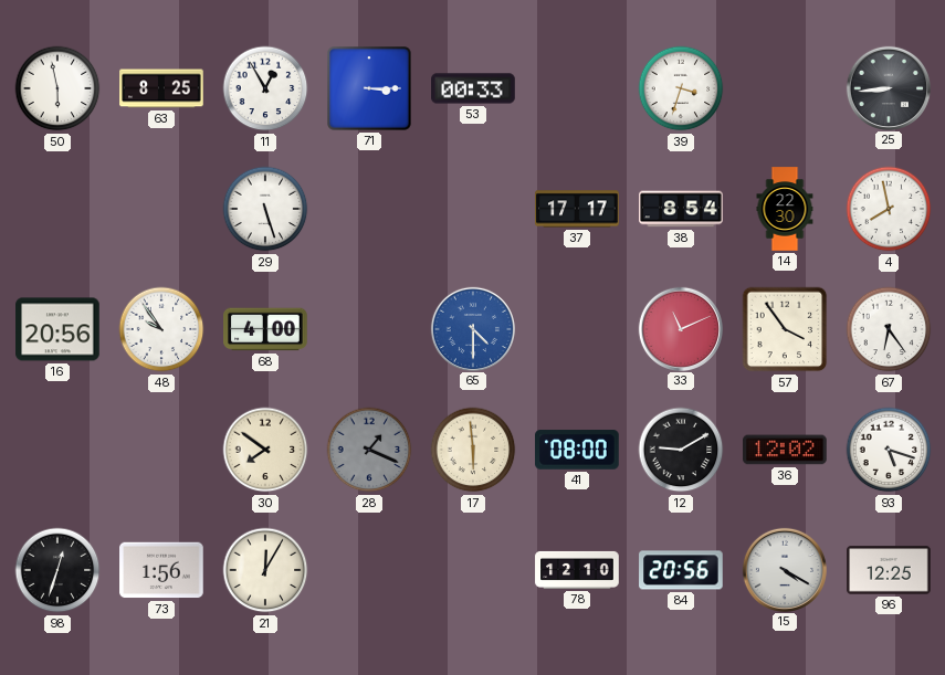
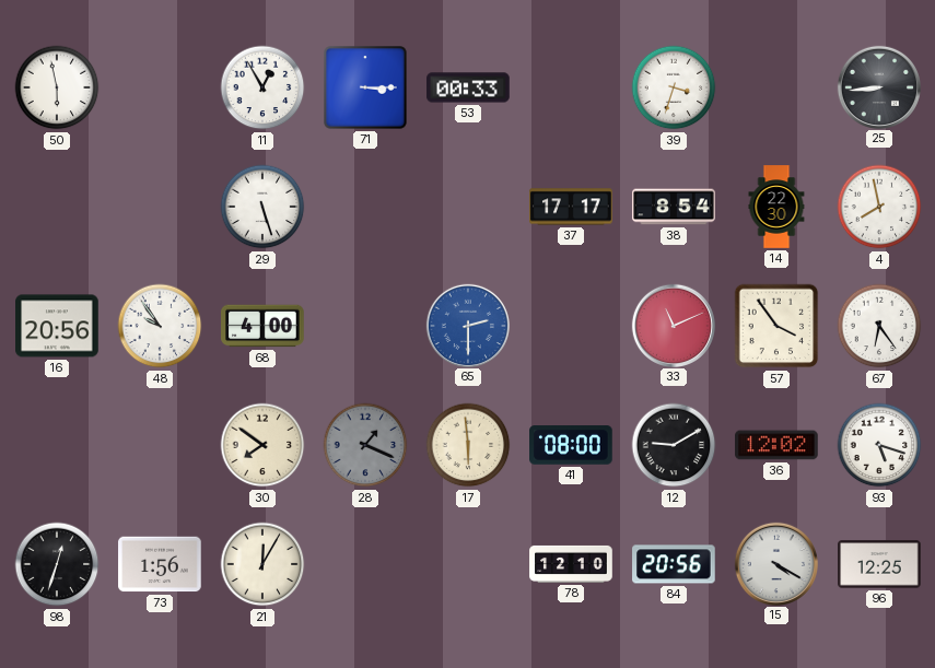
63: 8:25 -> none (161, 88)
65: 4:30 -> 2:30 (467, 325)
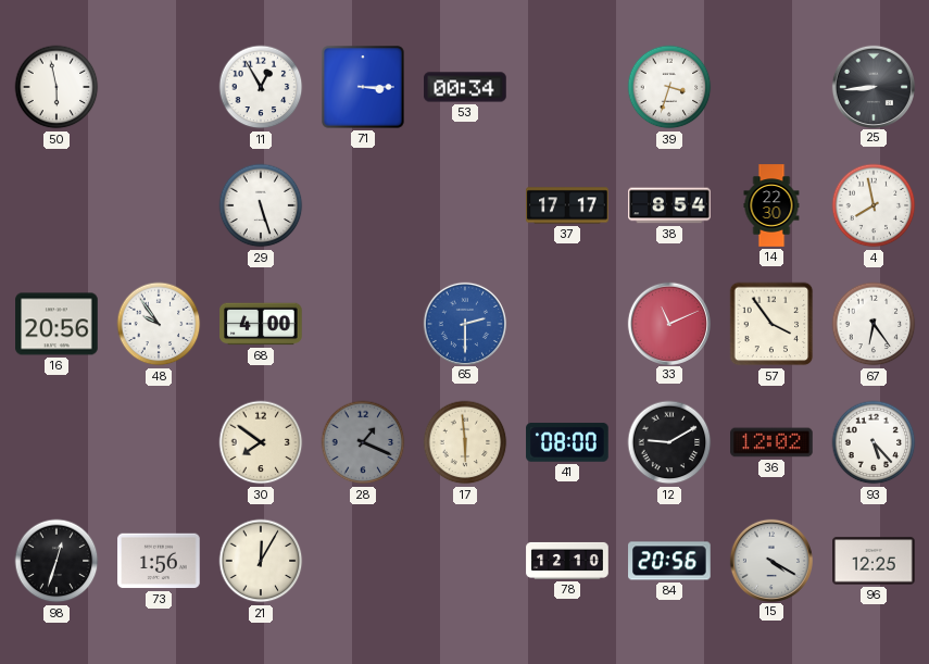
53: 00:33 -> 00:34 (465, 87)
93: 5:18 -> 5:23 (874, 442)
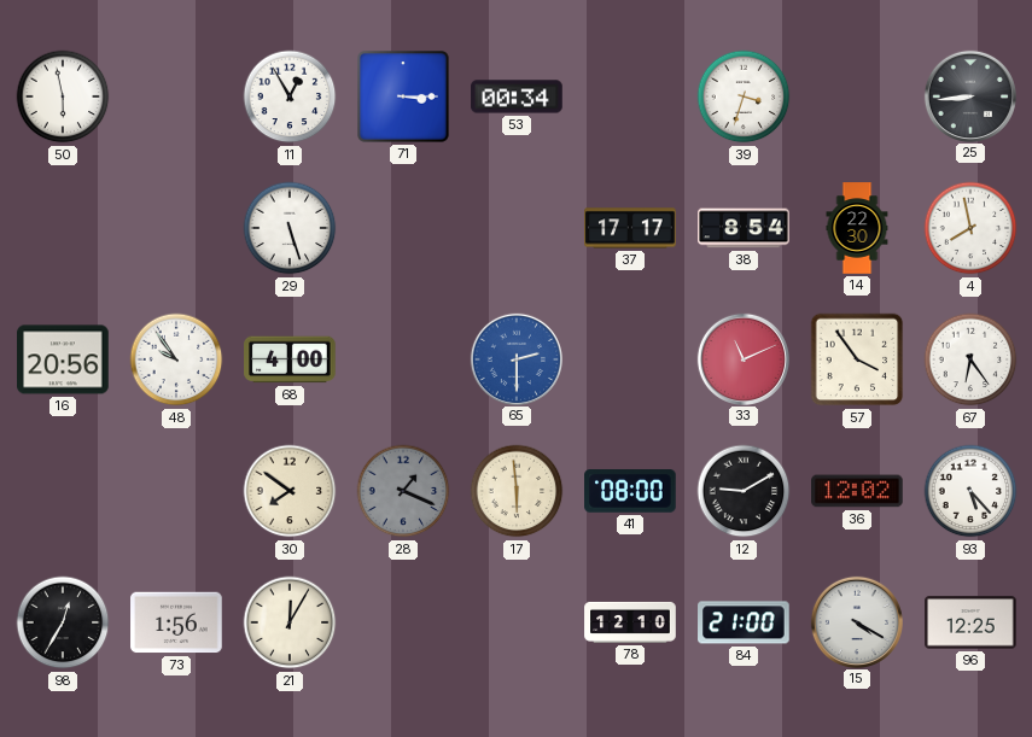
98: 12:33 -> 12:35 (63, 622)
84: 20:56 -> 21:00 (744, 622)
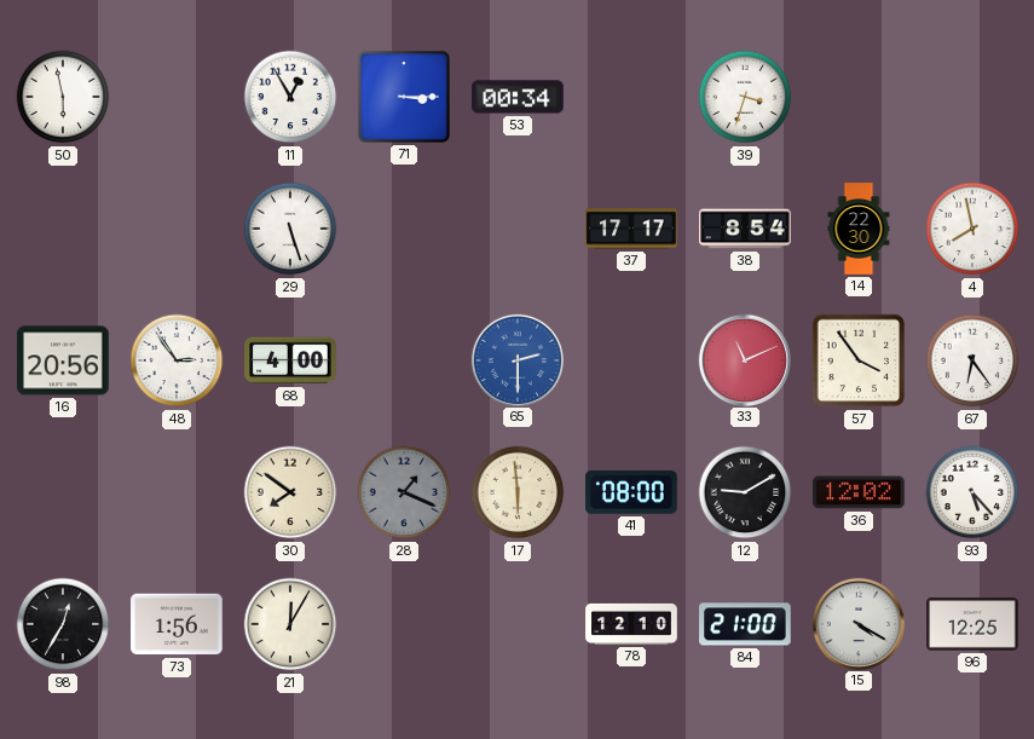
25: 8:44 -> none (969, 95)
48: 9:54 -> 2:54 (177, 360)
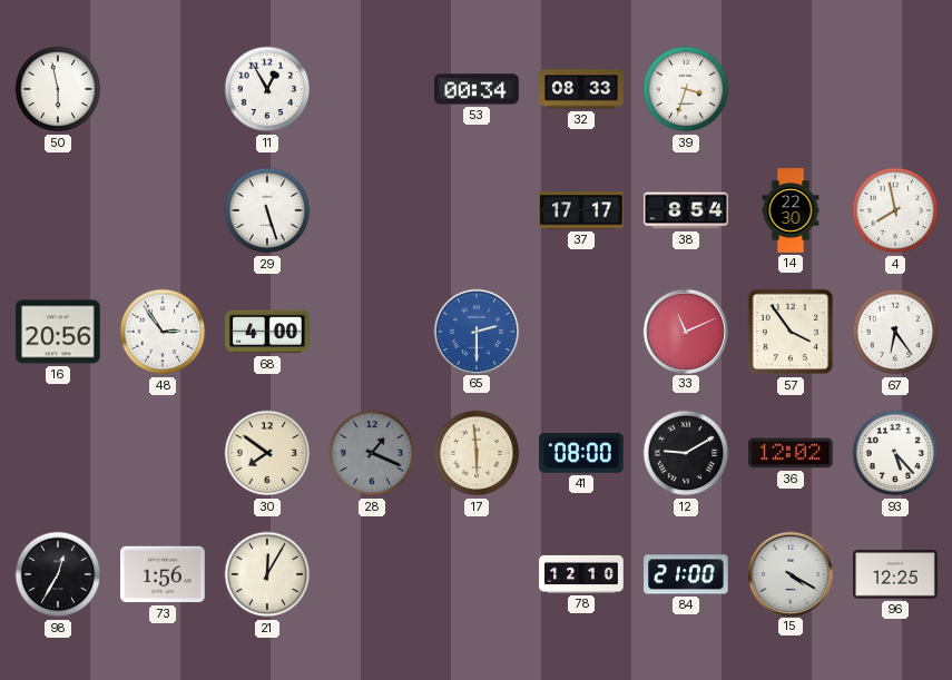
71: 3:15 -> none (404, 97)
32: none -> 08:33 (581, 89)
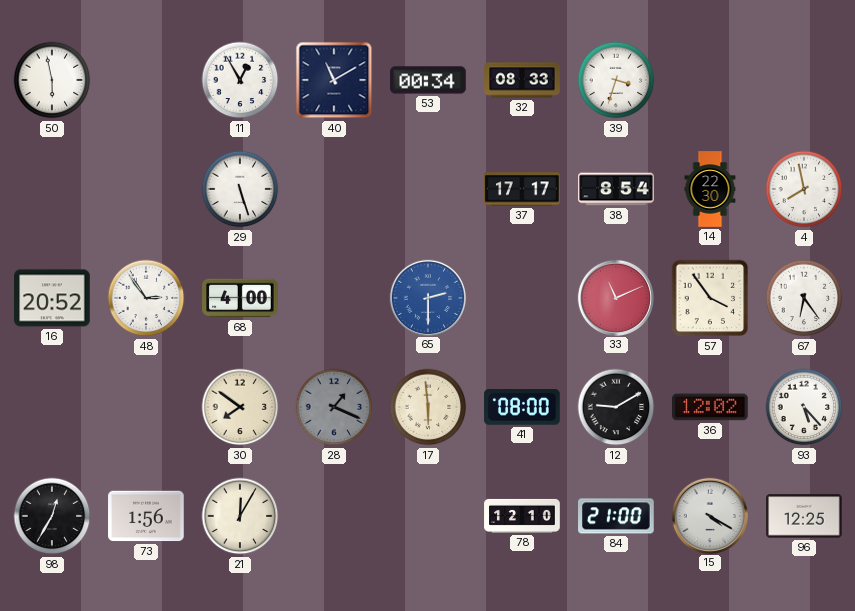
40: none -> 11:10 (334, 80)
16: 20:56 -> 20:52 (52, 298)
